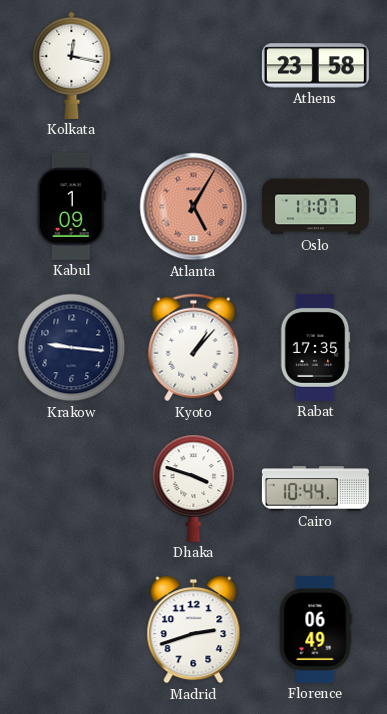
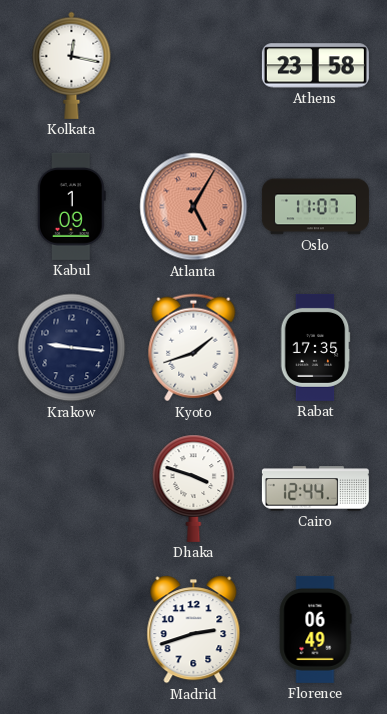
Kyoto: 1:07 -> 1:42 (194, 348)
Cairo: 10:44 -> 12:44 (315, 489)
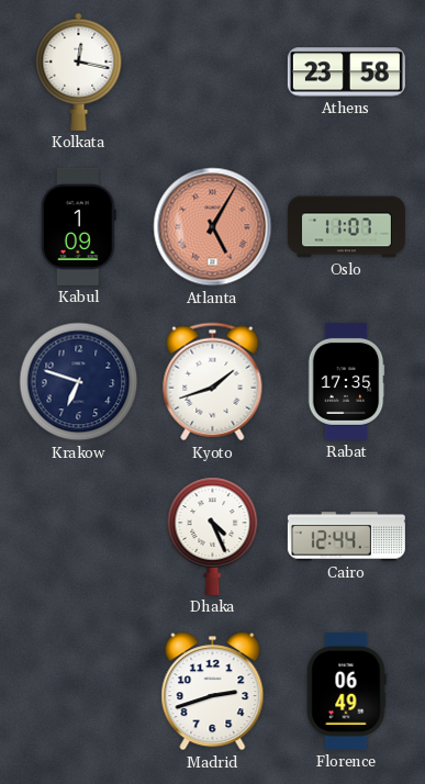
Krakow: 9:16 -> 6:48 (79, 382)
Dhaka: 3:48 -> 4:26 (213, 536)
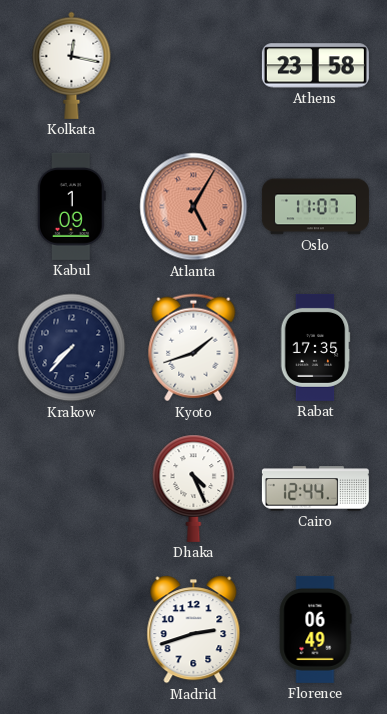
Krakow: 6:48 -> 7:37 (72, 348)
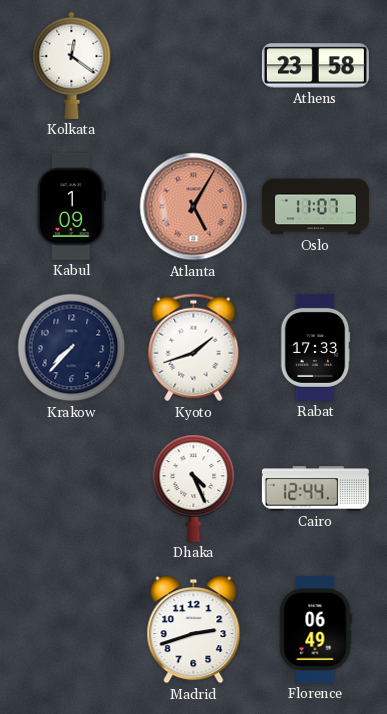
Kolkata: 12:17 -> 12:21 (72, 65)
Rabat: 17:35 -> 17:33 (315, 347)
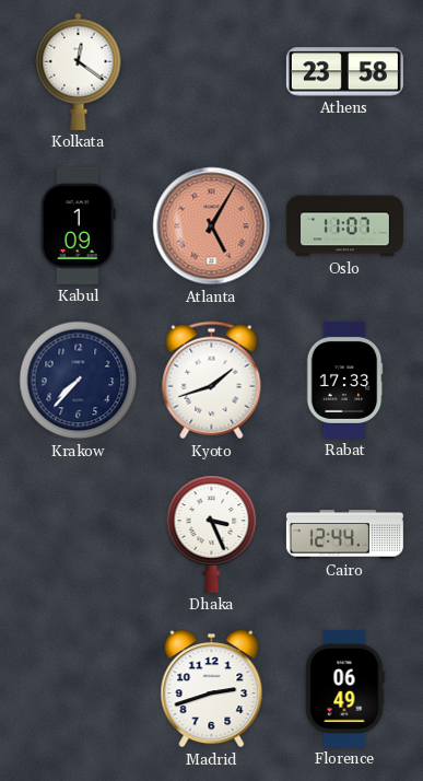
Dhaka: 4:26 -> 3:26 (212, 534)
